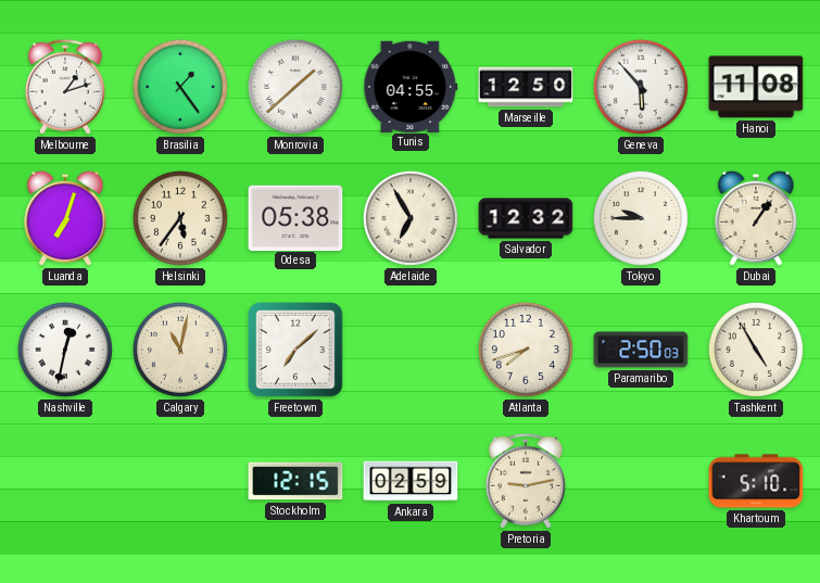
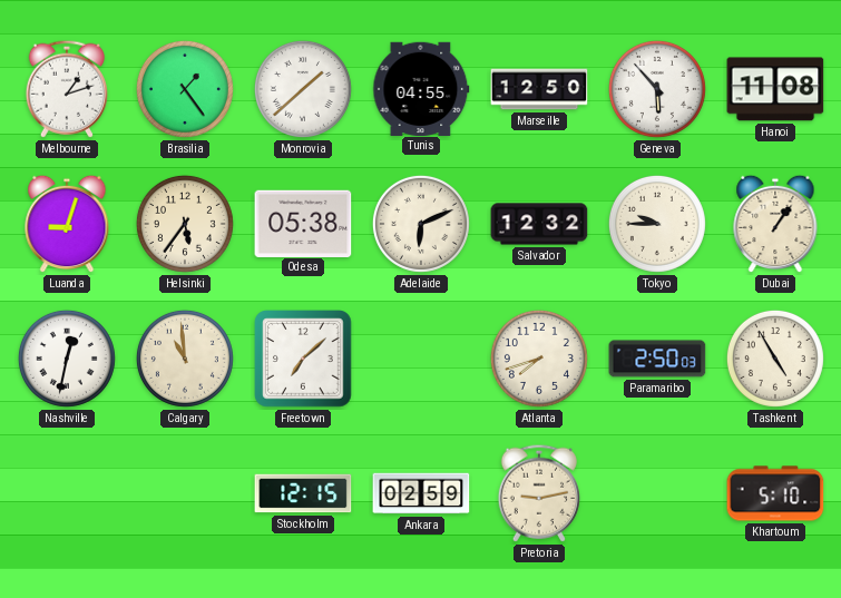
Luanda: 7:03 -> 9:03 (67, 224)
Adelaide: 6:55 -> 6:11 (421, 224)
Calgary: 11:02 -> 10:59 (185, 359)
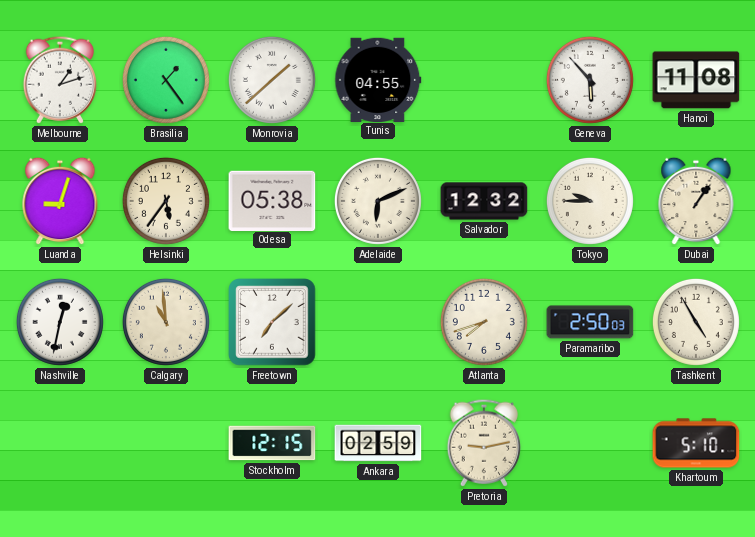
Marseille: 12:50 -> none (539, 89)
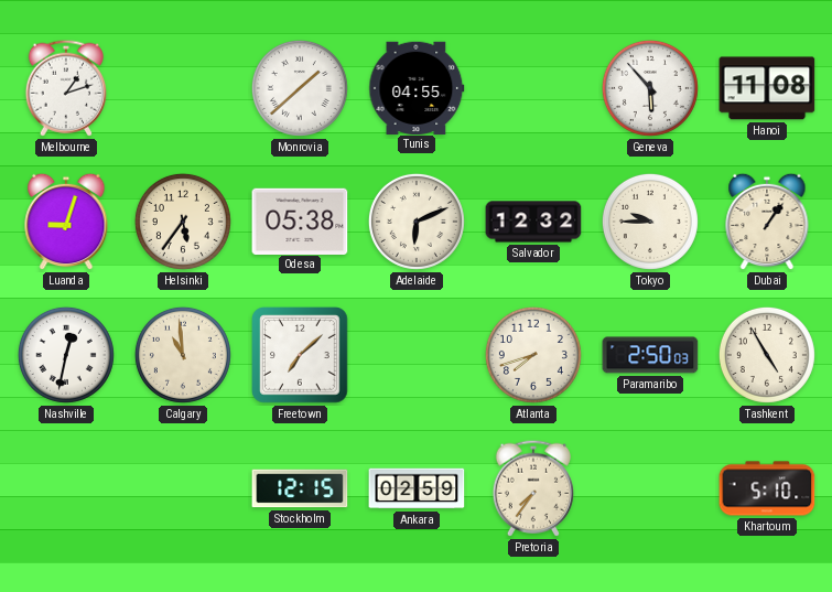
Brasilia: 1:24 -> none (166, 80)
Pretoria: 9:13 -> 7:36 (533, 488)
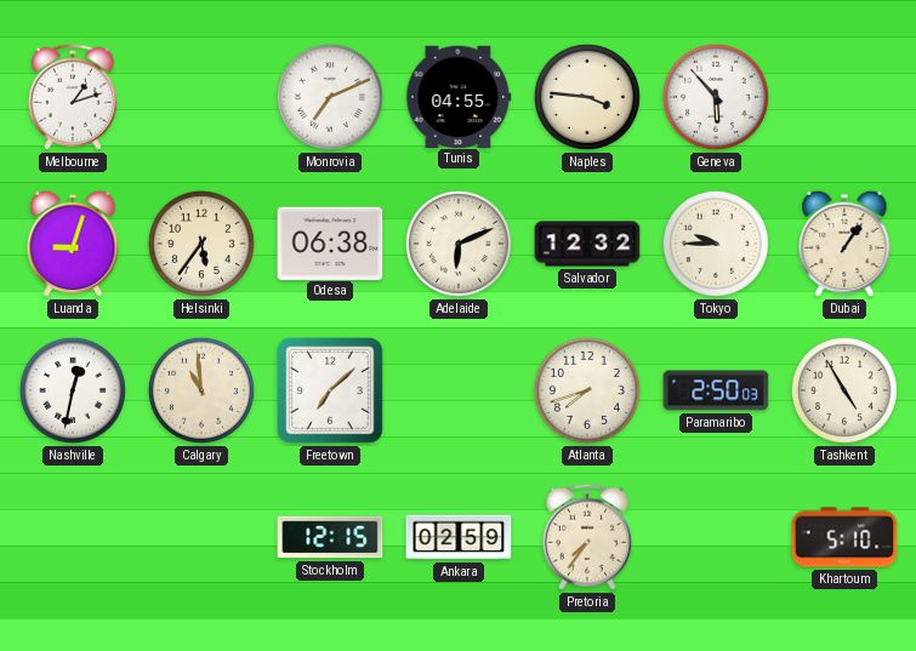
Monrovia: 1:38 -> 7:11 (330, 97)
Naples: none -> 3:46 (587, 97)
Hanoi: 11:08 -> none (767, 88)
Odesa: 05:38 -> 06:38 (330, 242)
